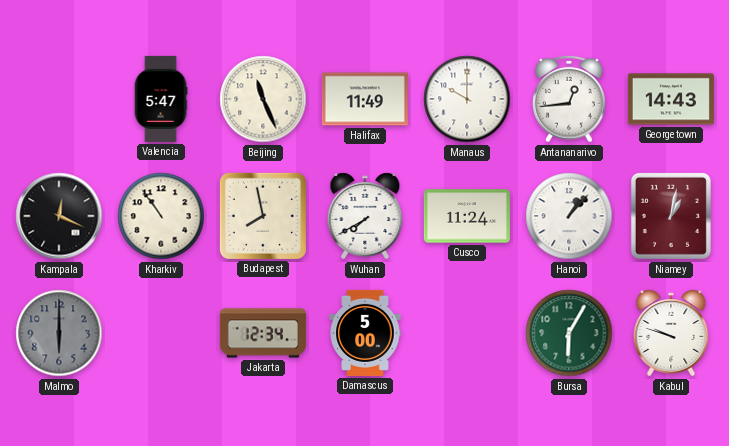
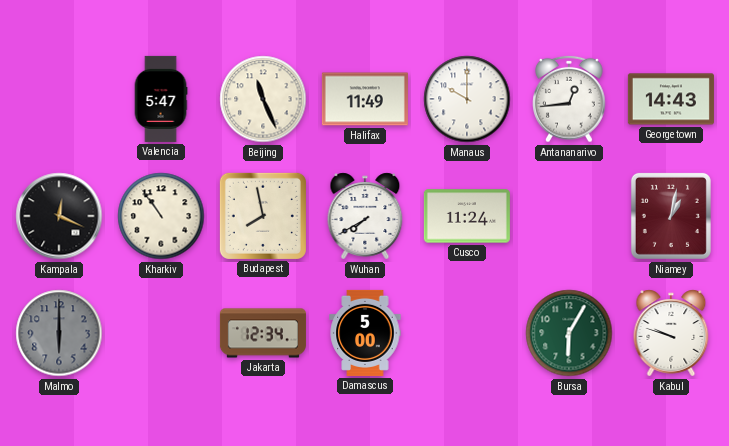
Hanoi: 1:07 -> none (569, 216)
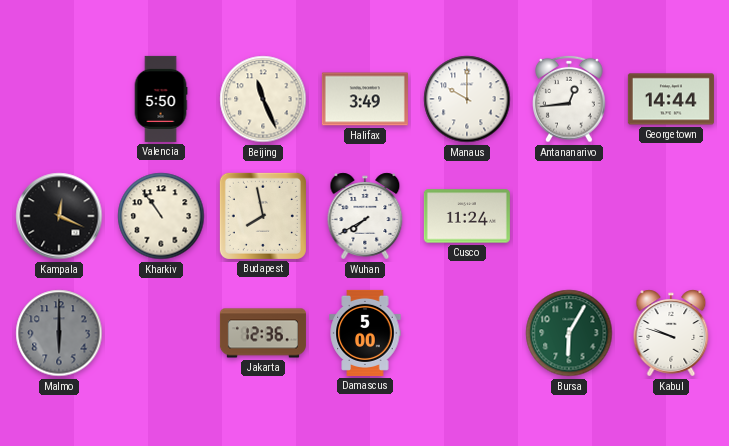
Valencia: 5:47 -> 5:50 (161, 99)
Halifax: 11:49 -> 3:49 (365, 99)
Georgetown: 14:43 -> 14:44 (671, 99)
Niamey: 1:02 -> none (671, 216)
Jakarta: 12:34 -> 12:36 (263, 333)
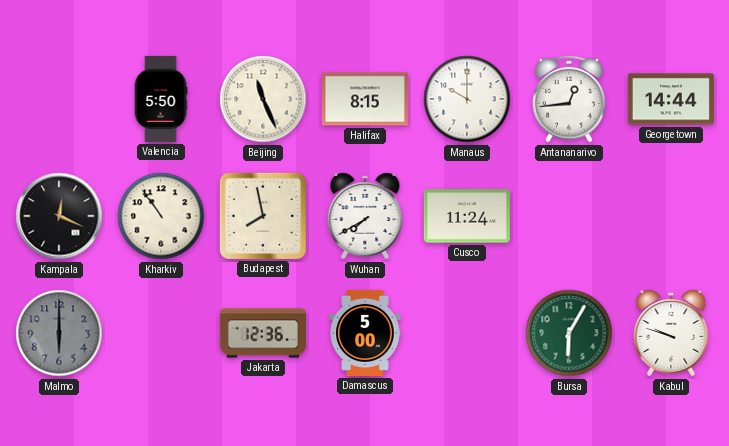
Halifax: 3:49 -> 8:15 (365, 99)
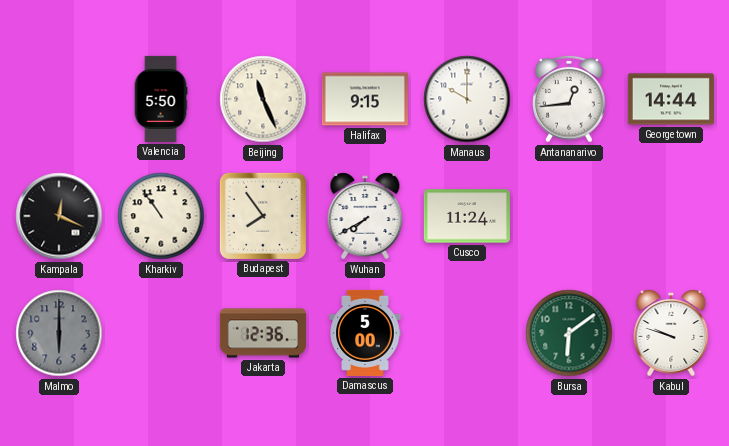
Halifax: 8:15 -> 9:15 (365, 99)
Budapest: 7:58 -> 7:54 (263, 216)
Bursa: 6:05 -> 6:09 (569, 333)
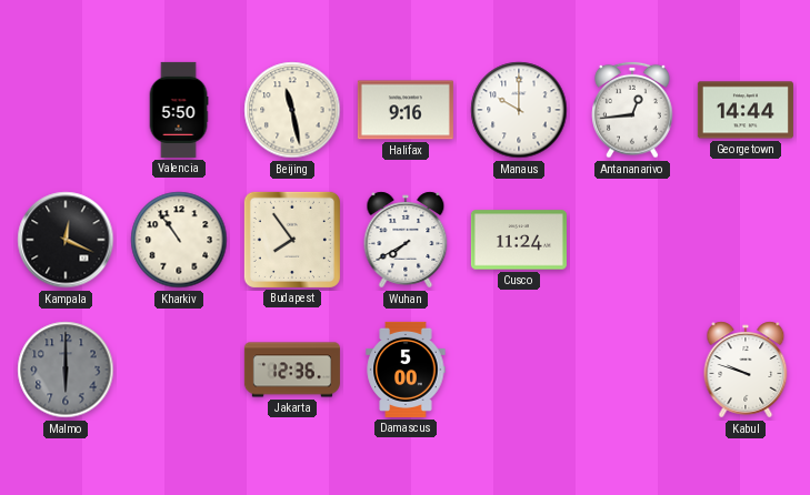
Beijing: 11:26 -> 11:28 (292, 110)
Halifax: 9:15 -> 9:16 (406, 110)
Bursa: 6:09 -> none (569, 333)
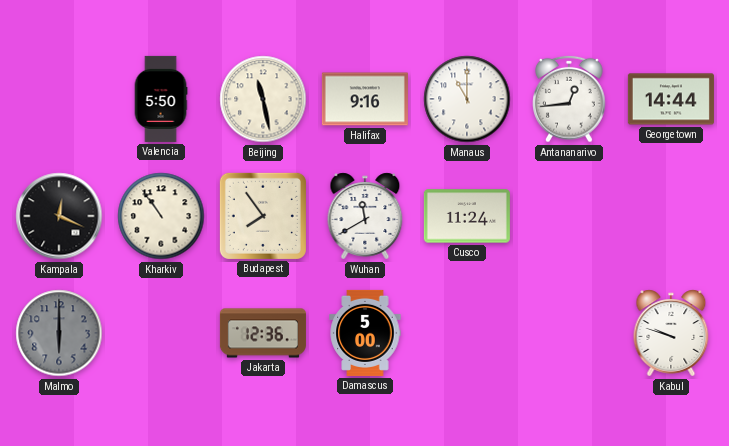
Manaus: 10:00 -> 11:00 (467, 99)
Wuhan: 7:40 -> 11:40 (365, 216)
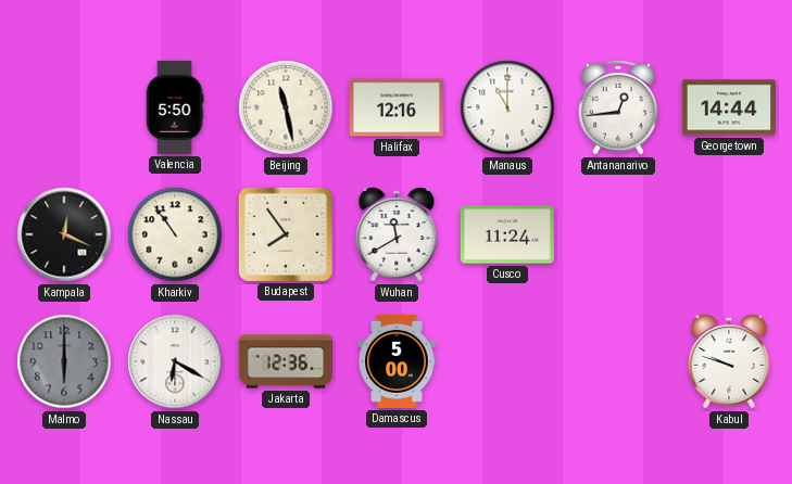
Halifax: 9:16 -> 12:16 (397, 107)
Nassau: none -> 6:20 (175, 361)
